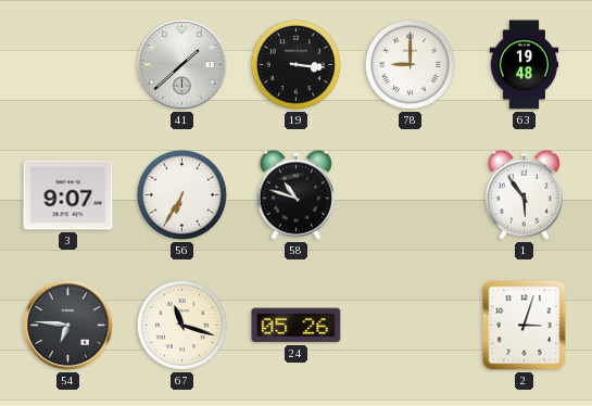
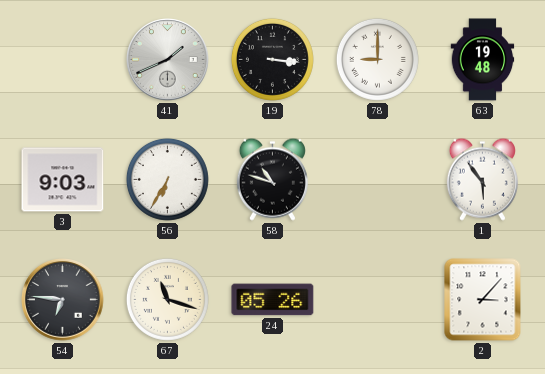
41: 1:38 -> 1:41 (168, 60)
3: 9:07 -> 9:03 (63, 180)
2: 3:03 -> 3:07 (483, 300)
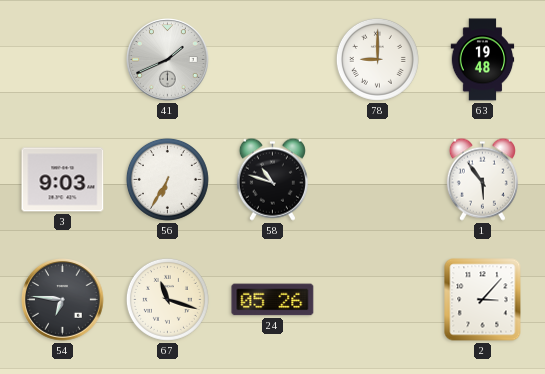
19: 3:16 -> none (272, 59)
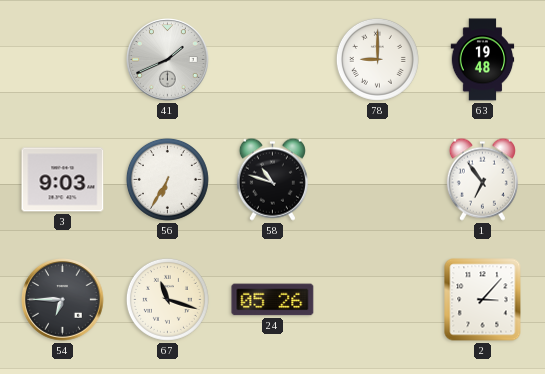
1: 5:54 -> 6:54 (482, 179)
54: 6:46 -> 6:45 (63, 300)
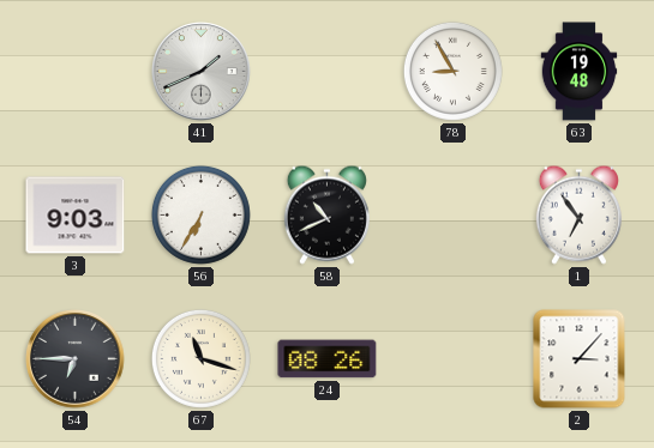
78: 9:00 -> 8:55 (452, 71)
58: 10:48 -> 10:41 (326, 214)
24: 05:26 -> 08:26 (328, 359)
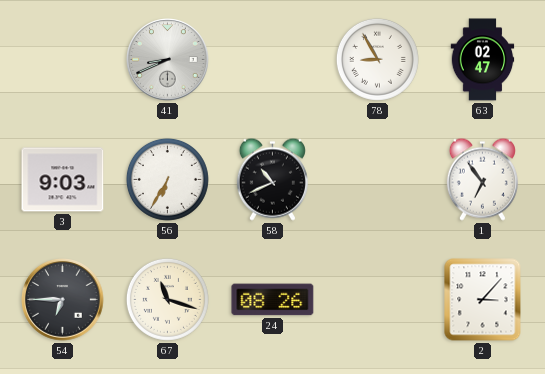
41: 1:41 -> 8:41 (168, 60)
63: 19:48 -> 02:47 (483, 60)
